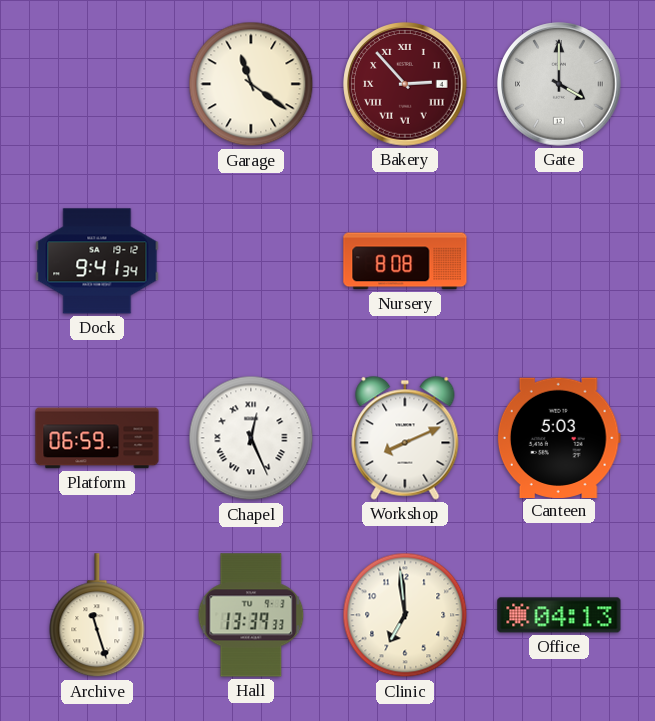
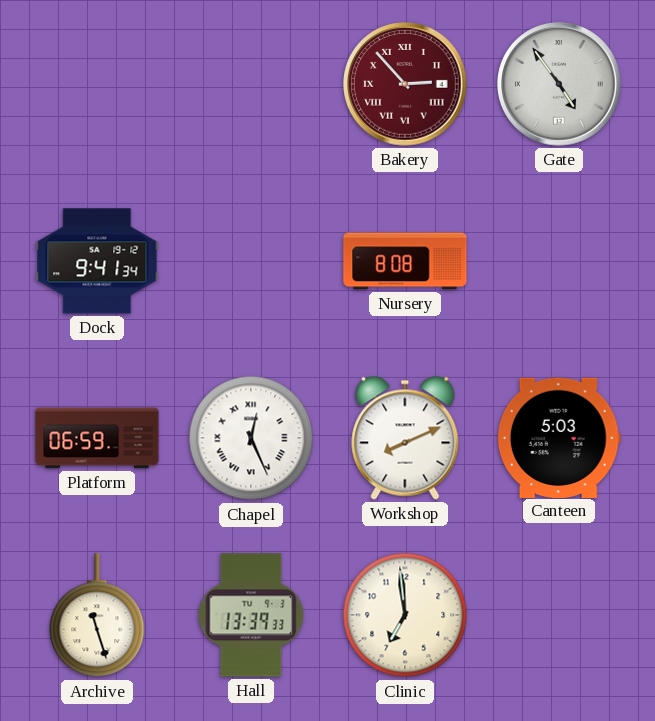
Garage: 11:21 -> none (251, 84)
Gate: 4:00 -> 4:54 (559, 84)
Office: 04:13 -> none (559, 615)
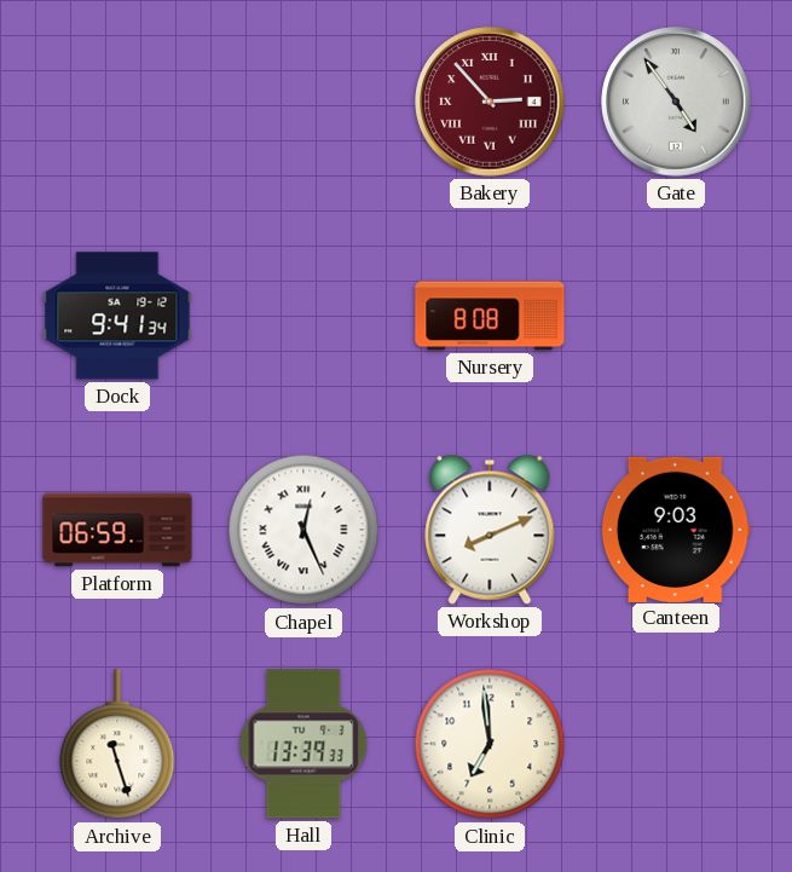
Canteen: 5:03 -> 9:03 (676, 529)
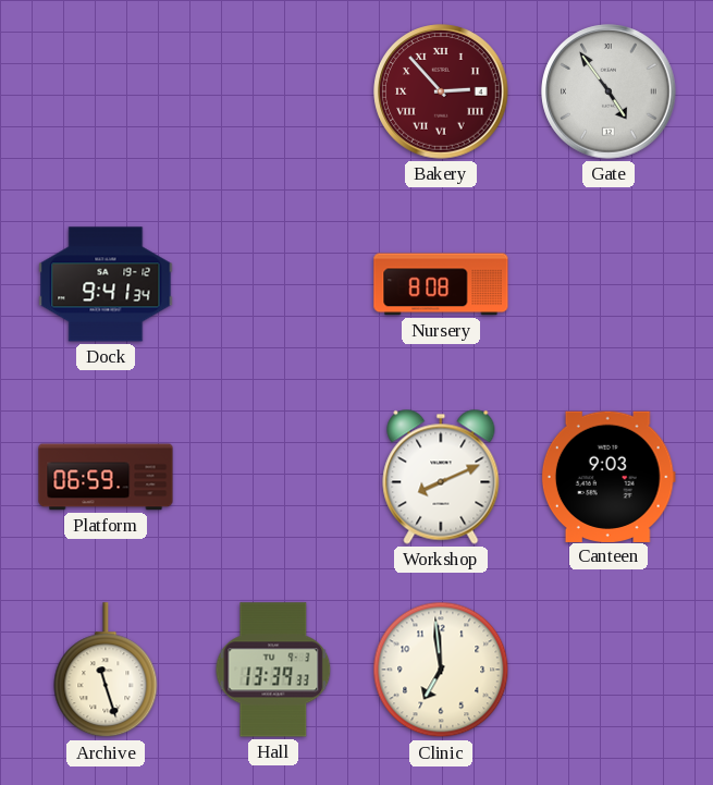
Chapel: 12:26 -> none (303, 530)
